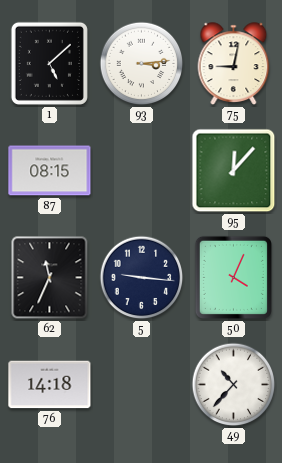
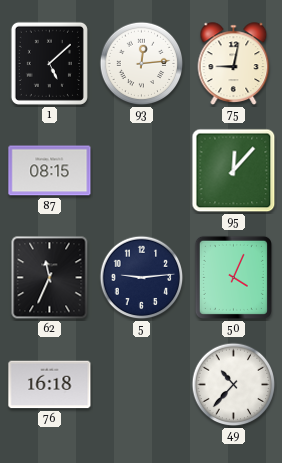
93: 3:14 -> 12:14 (142, 64)
5: 9:16 -> 9:14 (142, 278)
76: 14:18 -> 16:18 (50, 385)
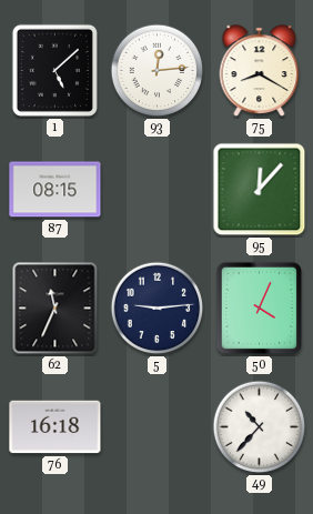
75: 9:02 -> 8:20 (260, 71)
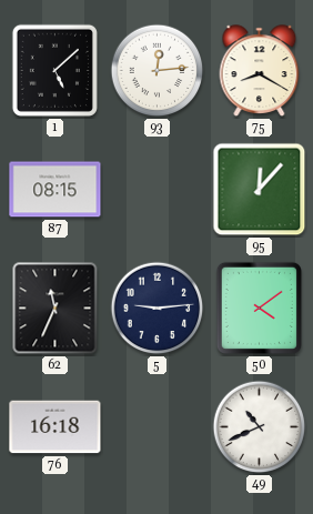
50: 4:04 -> 4:09 (259, 308)
49: 10:37 -> 10:41 (260, 427)
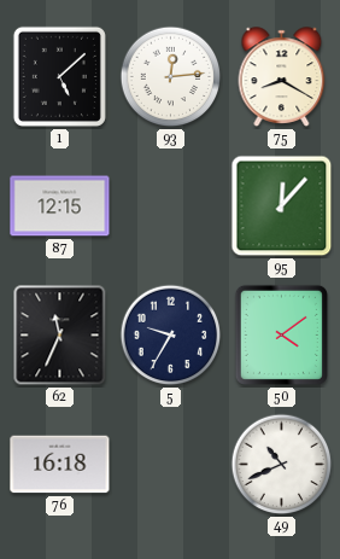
87: 08:15 -> 12:15 (60, 206)
5: 9:14 -> 9:35 (171, 336)
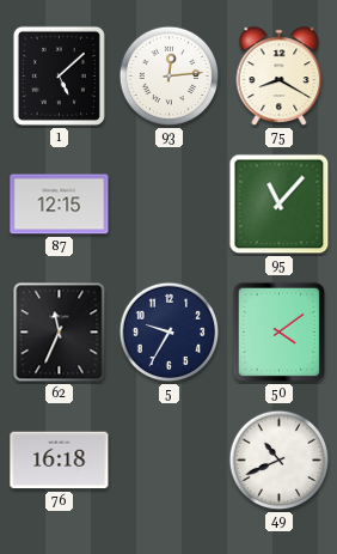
95: 12:07 -> 11:07 (280, 205)
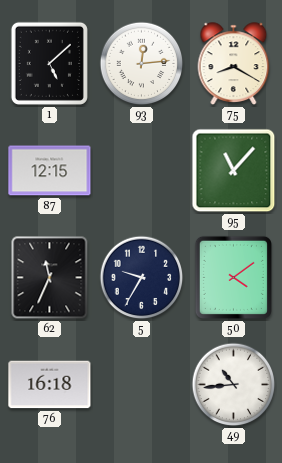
49: 10:41 -> 10:44 (234, 385)
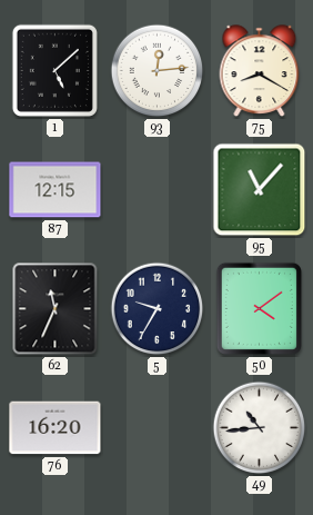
76: 16:18 -> 16:20 (55, 428)
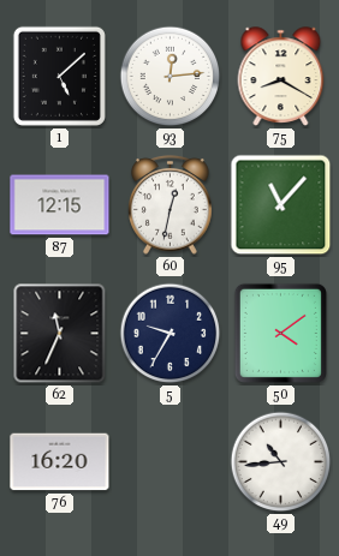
60: none -> 12:32 (171, 205)
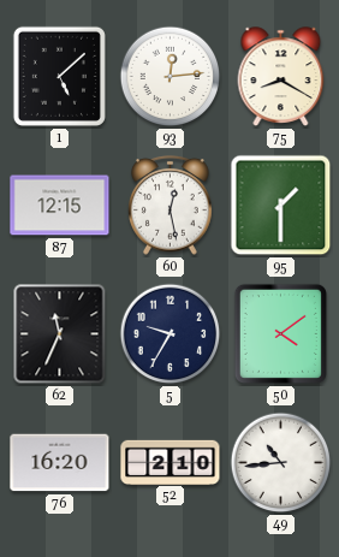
60: 12:32 -> 12:28 (171, 206)
95: 11:07 -> 1:30 (281, 206)
52: none -> 2:10 (171, 462)
